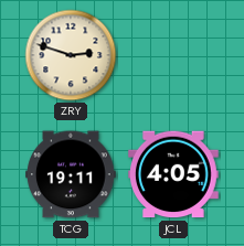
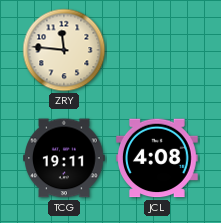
ZRY: 2:48 -> 11:46 (64, 50)
JCL: 4:05 -> 4:08 (158, 158)
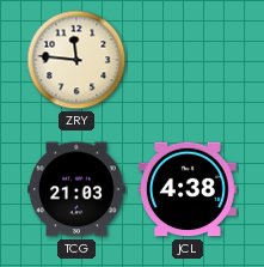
TCG: 19:11 -> 21:03 (78, 189)
JCL: 4:08 -> 4:38 (189, 189)
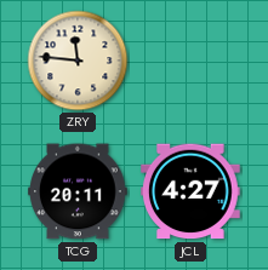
TCG: 21:03 -> 20:11 (79, 191)
JCL: 4:38 -> 4:27 (192, 191)
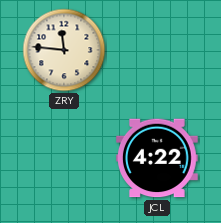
TCG: 20:11 -> none (79, 191)
JCL: 4:27 -> 4:22 (158, 158)
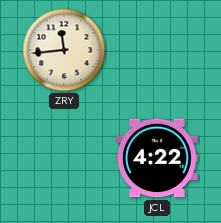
ZRY: 11:46 -> 11:44 (64, 50)
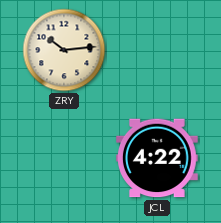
ZRY: 11:44 -> 10:14 (64, 50)
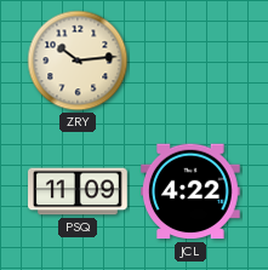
PSQ: none -> 11:09 (78, 191)
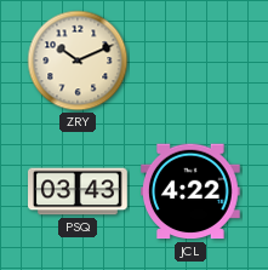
ZRY: 10:14 -> 10:11 (78, 61)
PSQ: 11:09 -> 03:43 (78, 191)
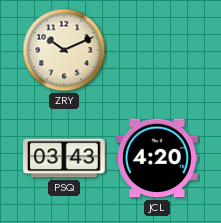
JCL: 4:22 -> 4:20 (158, 158)
